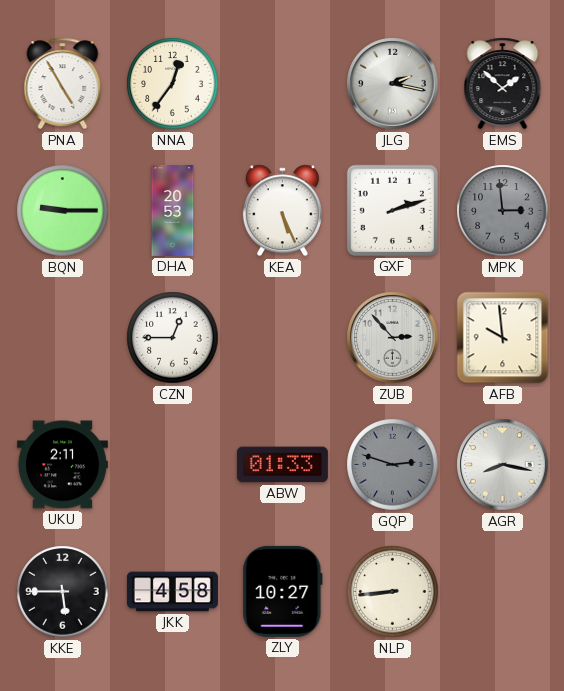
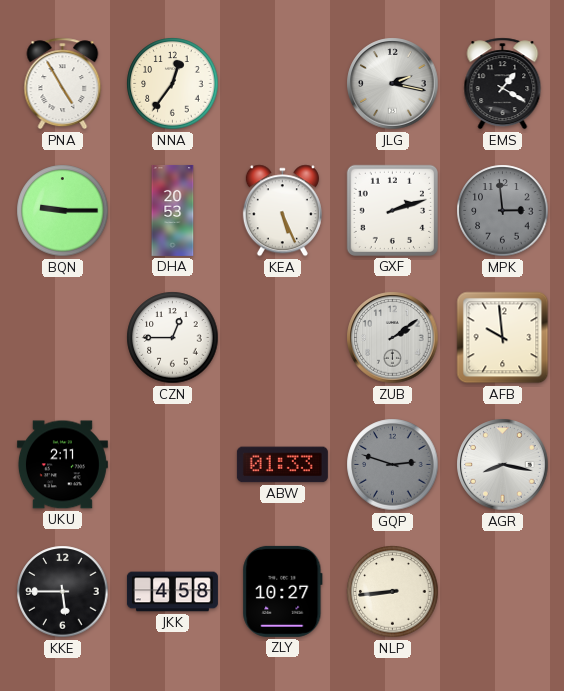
EMS: 1:52 -> 1:20 (503, 84)
ZUB: 2:53 -> 2:09 (393, 338)
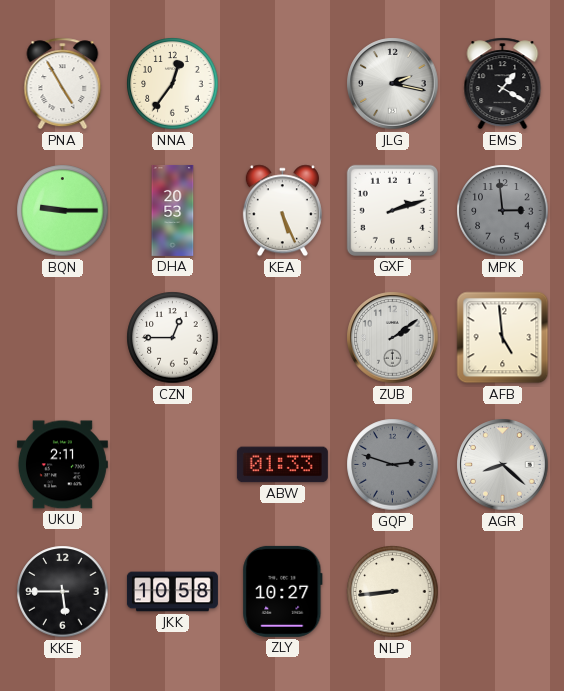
AFB: 9:59 -> 4:59 (503, 338)
AGR: 8:17 -> 8:22 (503, 465)
JKK: 4:58 -> 10:58 (172, 592)
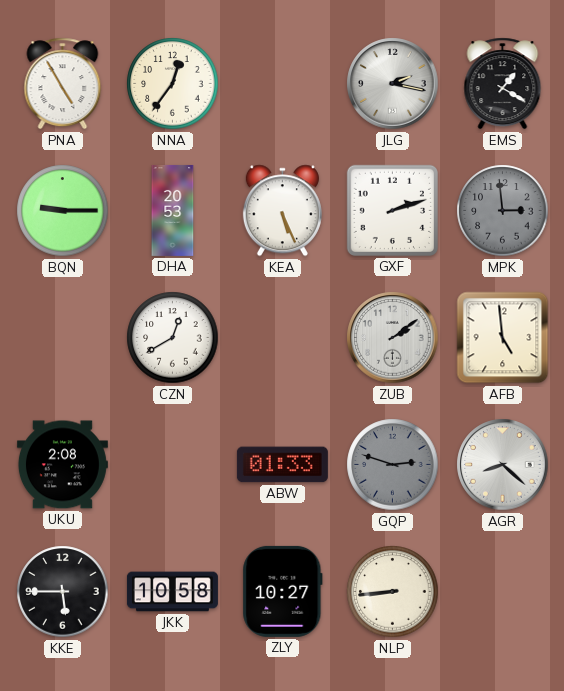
CZN: 12:45 -> 12:40 (173, 338)
UKU: 2:11 -> 2:08 (62, 465)
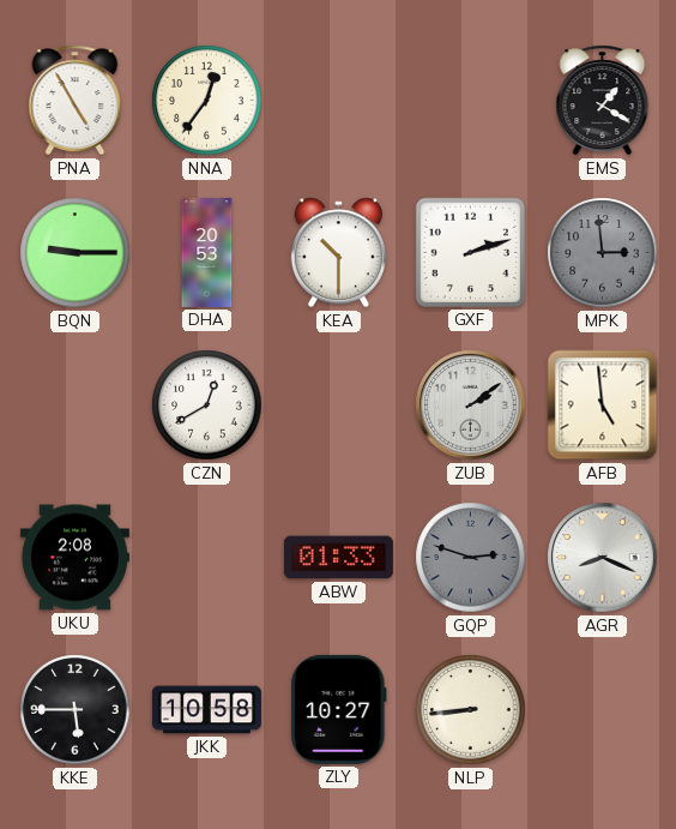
JLG: 2:17 -> none (393, 84)
KEA: 5:26 -> 10:30 (338, 253)
AGR: 8:22 -> 8:19 (603, 558)
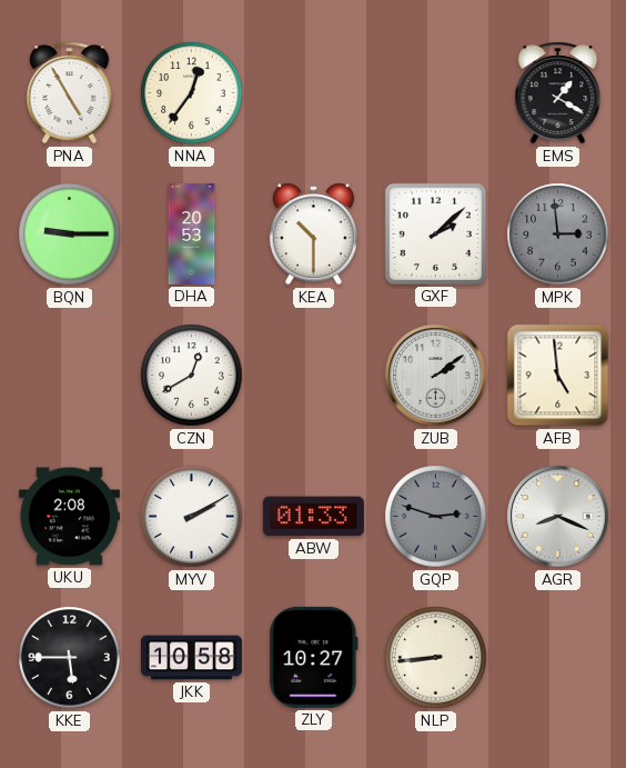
GXF: 2:12 -> 2:08 (435, 233)
MYV: none -> 2:10 (192, 517)
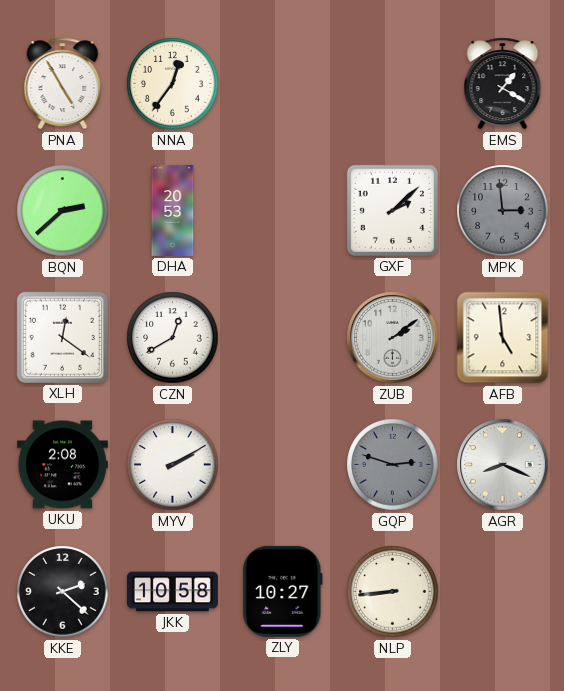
BQN: 9:15 -> 2:38 (63, 211)
KEA: 10:30 -> none (313, 235)
XLH: none -> 12:21 (62, 337)
ABW: 01:33 -> none (313, 517)
KKE: 5:45 -> 2:22 (63, 592)
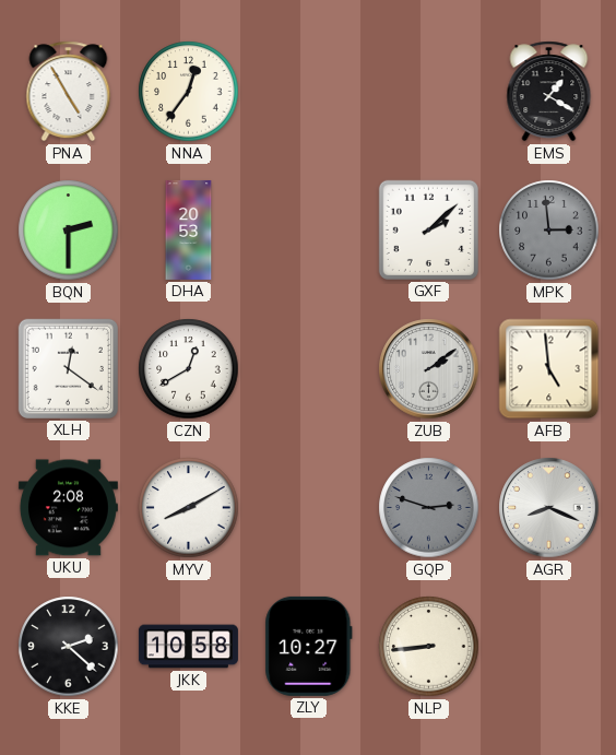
BQN: 2:38 -> 2:30 (69, 231)
MYV: 2:10 -> 8:10 (189, 508)
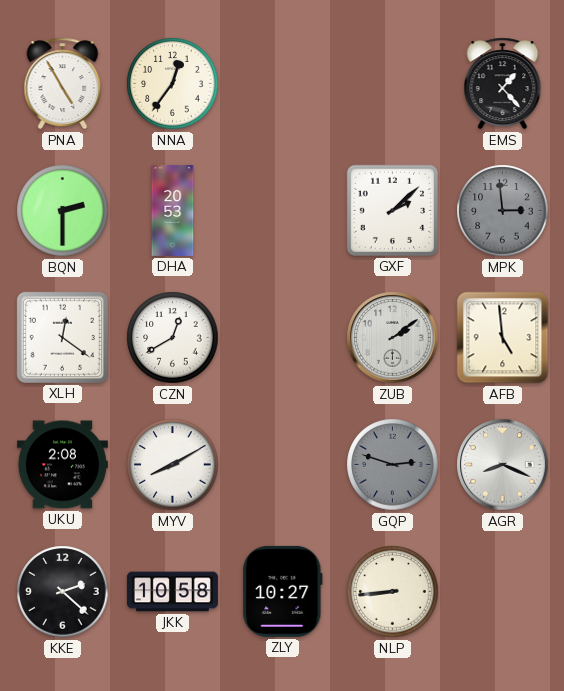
EMS: 1:20 -> 1:23 (503, 84)
